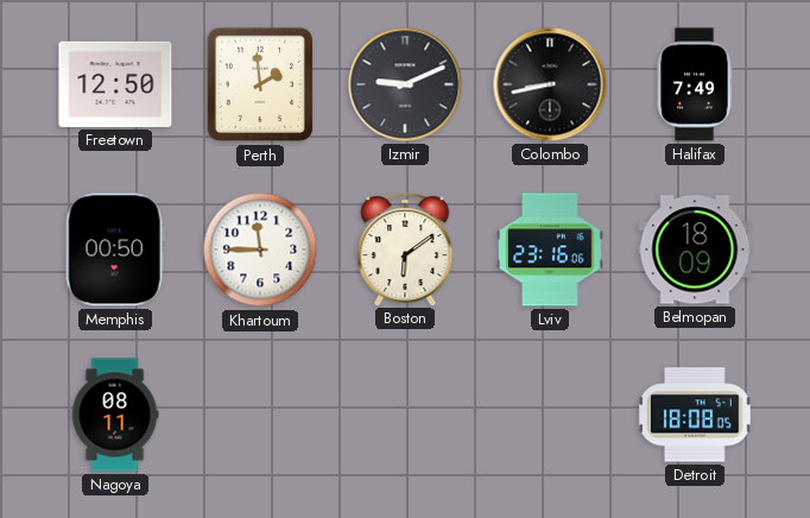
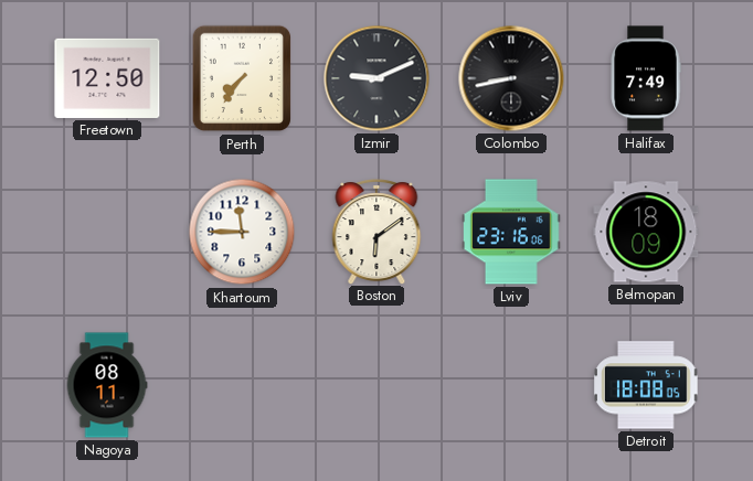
Perth: 1:59 -> 7:36 (242, 78)
Memphis: 00:50 -> none (115, 249)
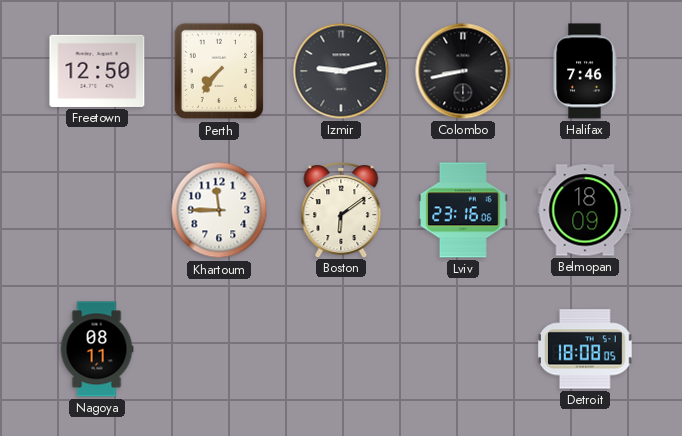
Izmir: 9:11 -> 9:13 (341, 71)
Halifax: 7:49 -> 7:46 (585, 71)
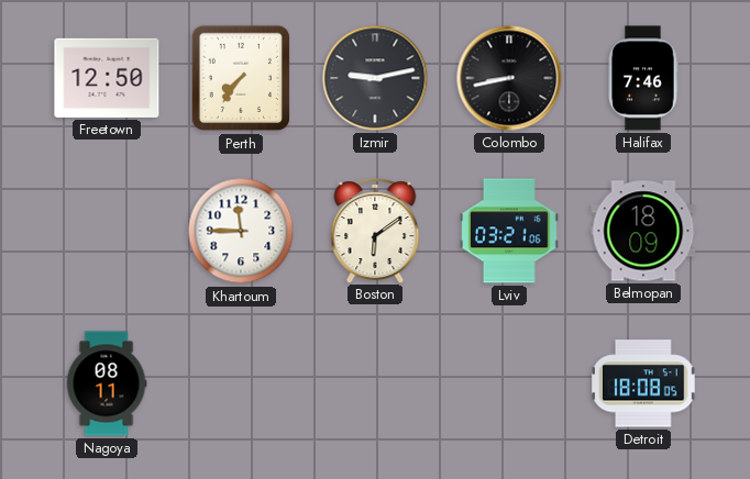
Lviv: 23:16 -> 03:21 (509, 231)
